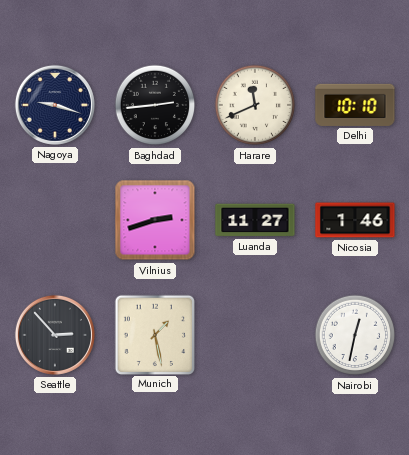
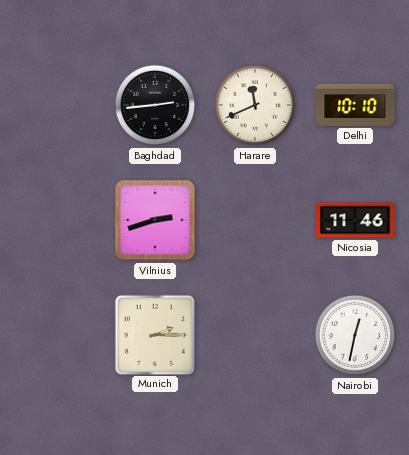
Nagoya: 9:18 -> none (55, 105)
Luanda: 11:27 -> none (255, 220)
Nicosia: 1:46 -> 11:46 (355, 220)
Seattle: 2:53 -> none (55, 335)
Munich: 1:28 -> 2:15 (154, 334)
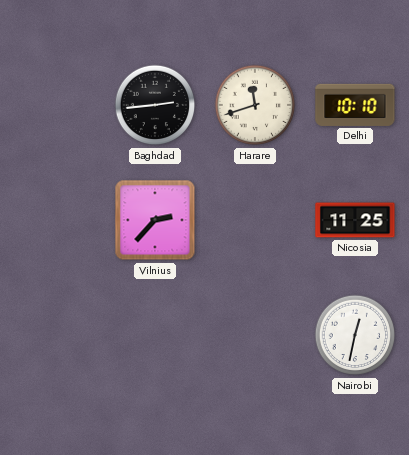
Harare: 11:41 -> 11:42 (255, 105)
Vilnius: 2:42 -> 2:37 (155, 220)
Nicosia: 11:46 -> 11:25 (355, 220)
Munich: 2:15 -> none (154, 334)
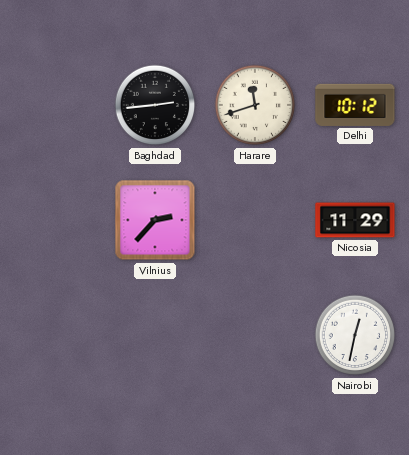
Delhi: 10:10 -> 10:12 (355, 105)
Nicosia: 11:25 -> 11:29 (355, 220)
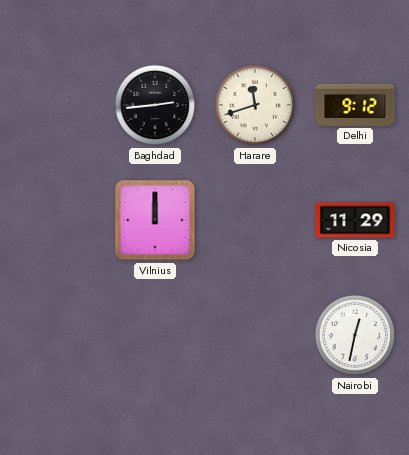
Delhi: 10:12 -> 9:12 (355, 105)
Vilnius: 2:37 -> 12:00 (155, 220)
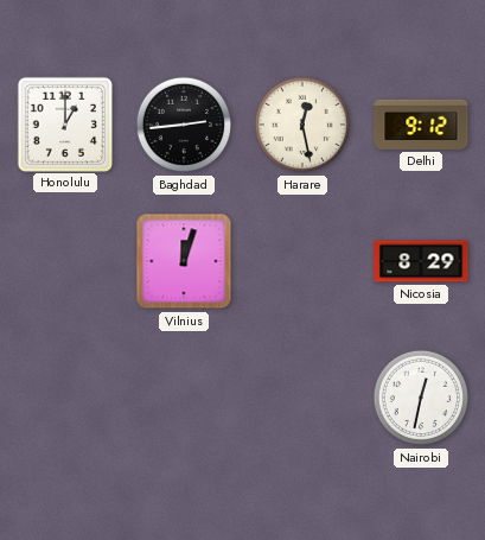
Honolulu: none -> 1:00 (64, 123)
Harare: 11:42 -> 12:28 (302, 125)
Vilnius: 12:00 -> 12:03 (184, 261)
Nicosia: 11:29 -> 8:29 (421, 261)
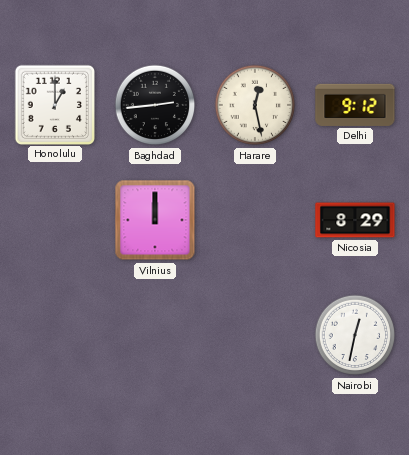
Vilnius: 12:03 -> 12:00 (155, 220)
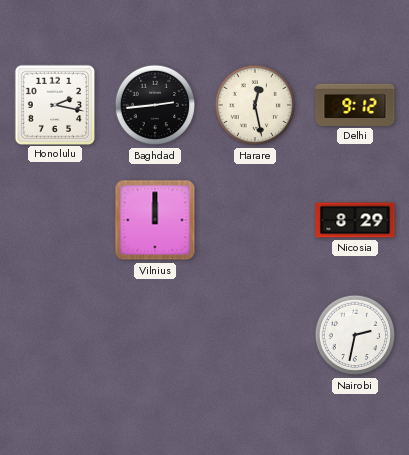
Honolulu: 1:00 -> 2:17 (54, 104)
Nairobi: 12:32 -> 2:32 (355, 335)
